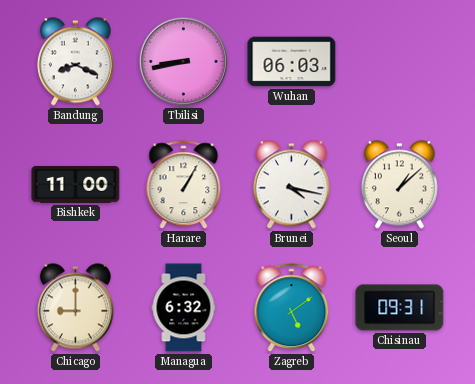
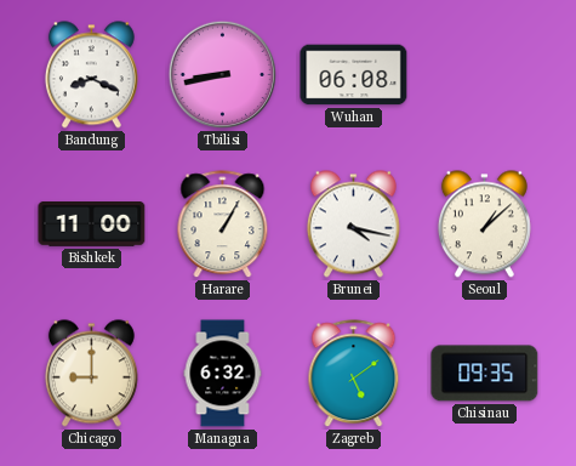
Wuhan: 06:03 -> 06:08 (354, 75)
Chisinau: 09:31 -> 09:35 (485, 374)
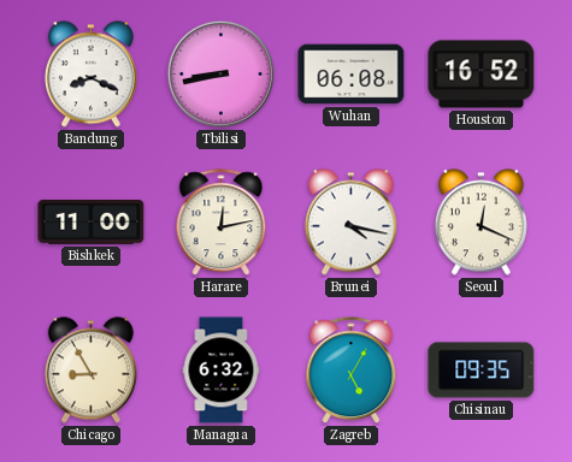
Houston: none -> 16:52 (482, 75)
Harare: 1:05 -> 12:13 (222, 223)
Seoul: 1:08 -> 12:19 (480, 223)
Chicago: 9:00 -> 8:55 (90, 371)
Zagreb: 5:09 -> 5:05 (352, 371)
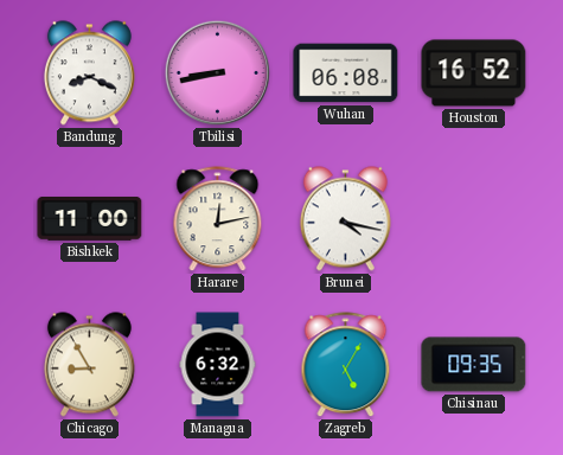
Seoul: 12:19 -> none (480, 223)
